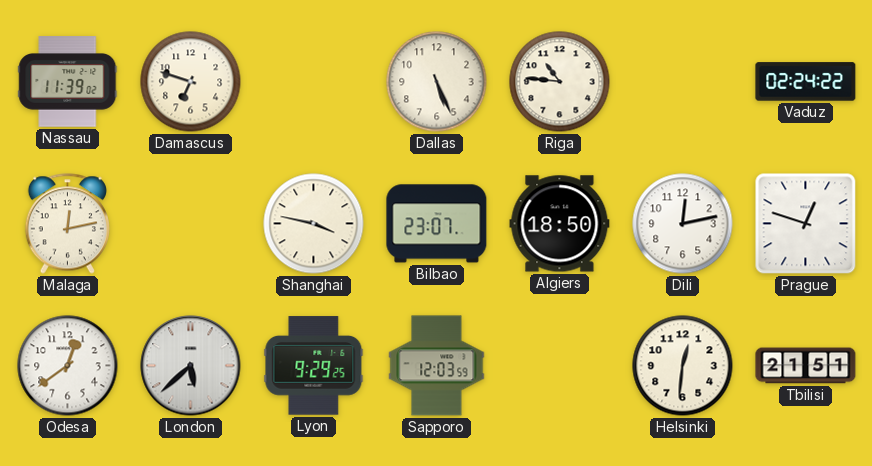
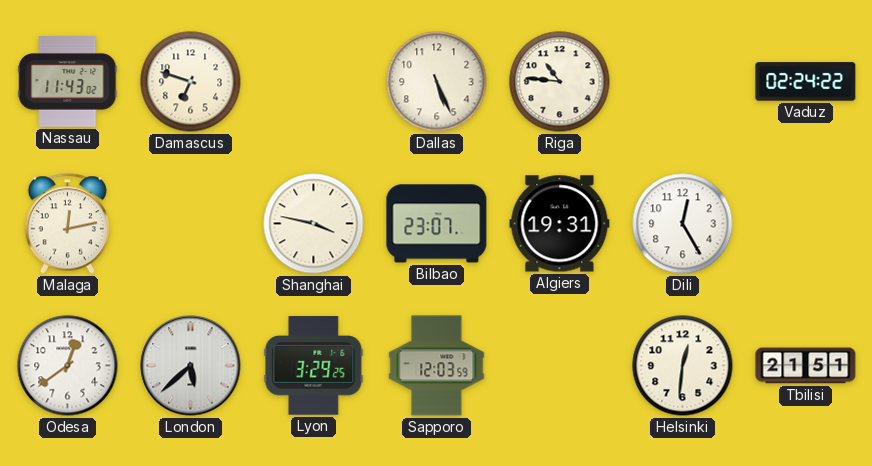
Nassau: 11:39 -> 11:43 (68, 82)
Algiers: 18:50 -> 19:31 (560, 224)
Dili: 12:13 -> 12:25 (683, 224)
Prague: 12:48 -> none (806, 224)
Lyon: 9:29 -> 3:29 (314, 366)
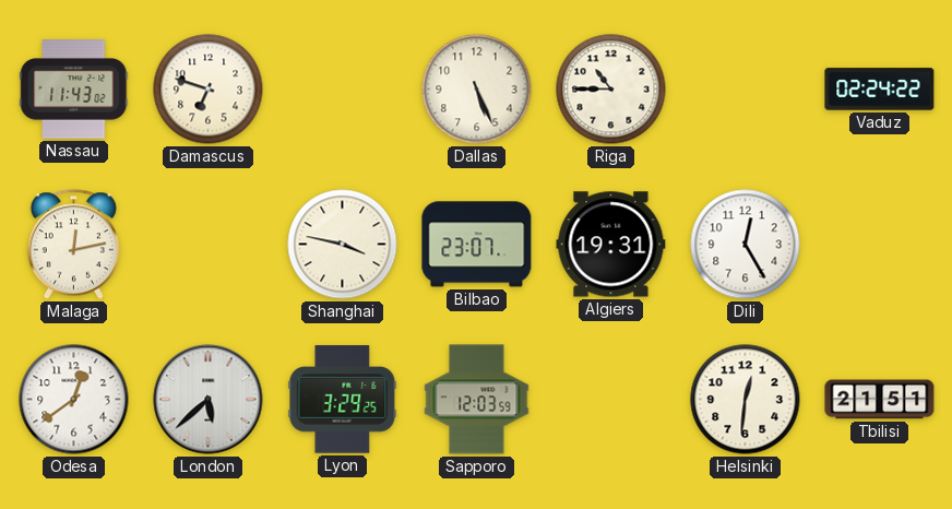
Riga: 10:46 -> 10:45 (611, 90)
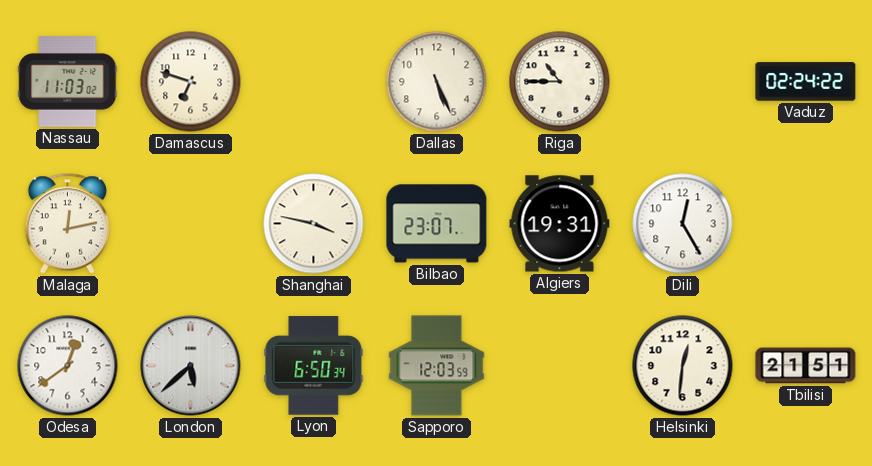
Nassau: 11:43 -> 11:03 (68, 82)
Lyon: 3:29 -> 6:50 (314, 366)
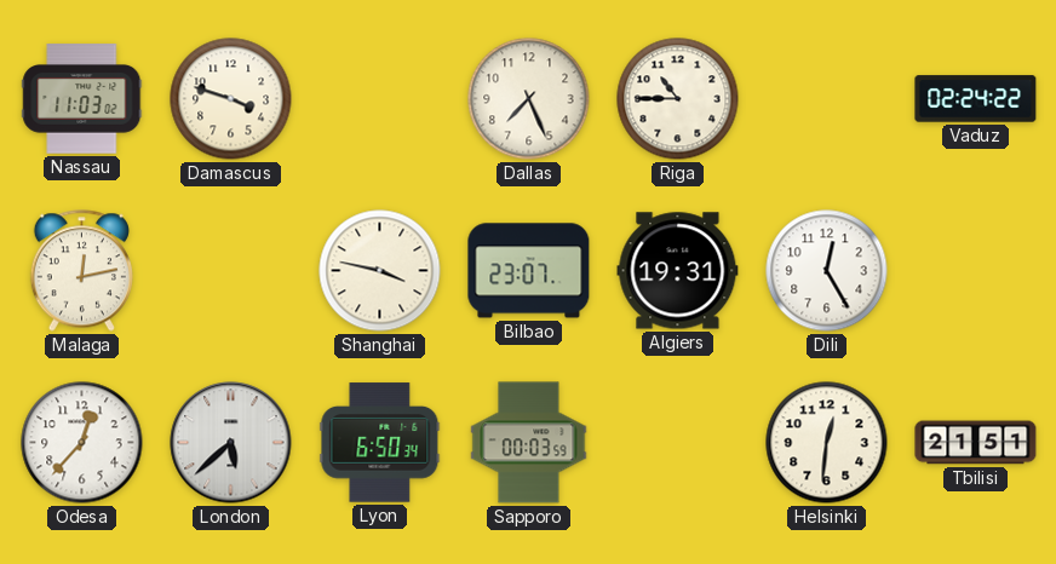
Damascus: 6:48 -> 3:48 (231, 99)
Dallas: 5:26 -> 7:26 (529, 99)
Odesa: 12:39 -> 12:37 (82, 443)
Sapporo: 12:03 -> 00:03 (529, 443)
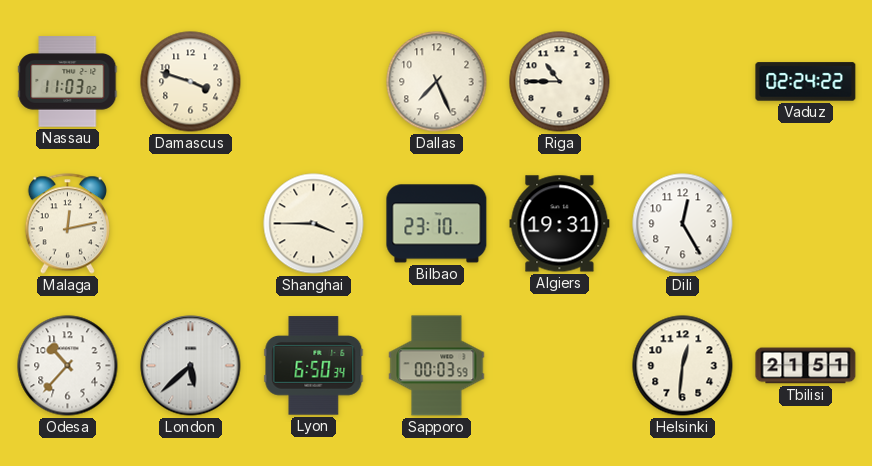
Shanghai: 3:47 -> 3:45 (314, 224)
Bilbao: 23:07 -> 23:10 (437, 224)
Odesa: 12:37 -> 10:37 (68, 366)
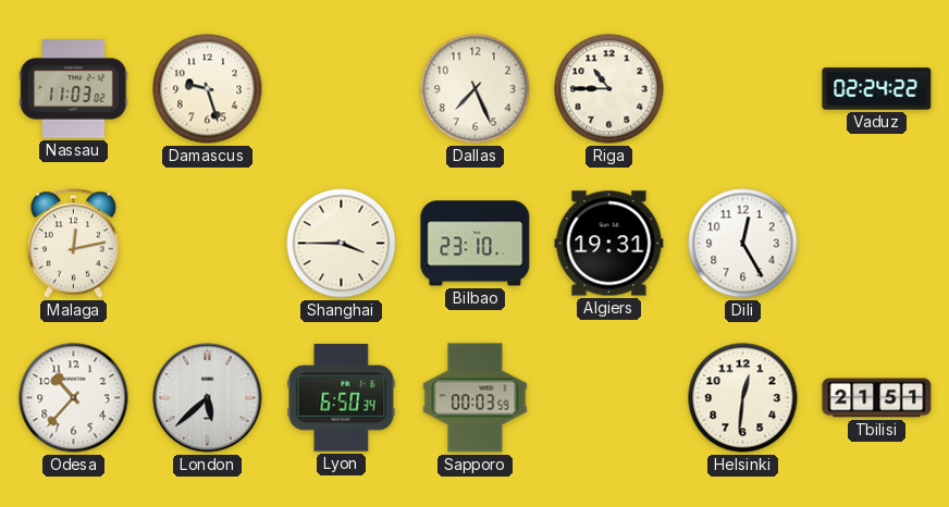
Damascus: 3:48 -> 9:27 (208, 89)
